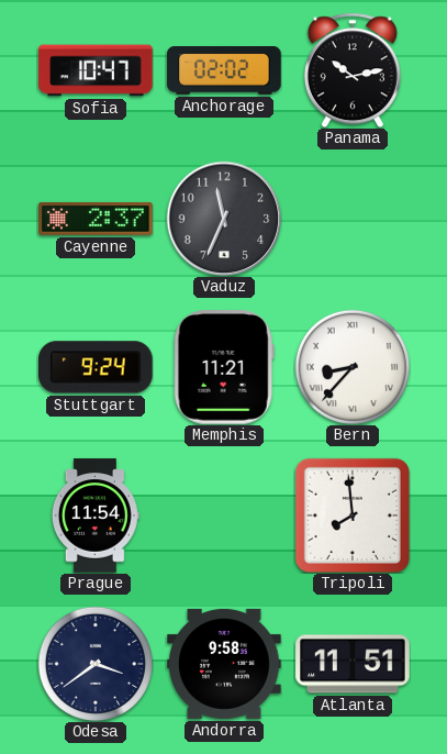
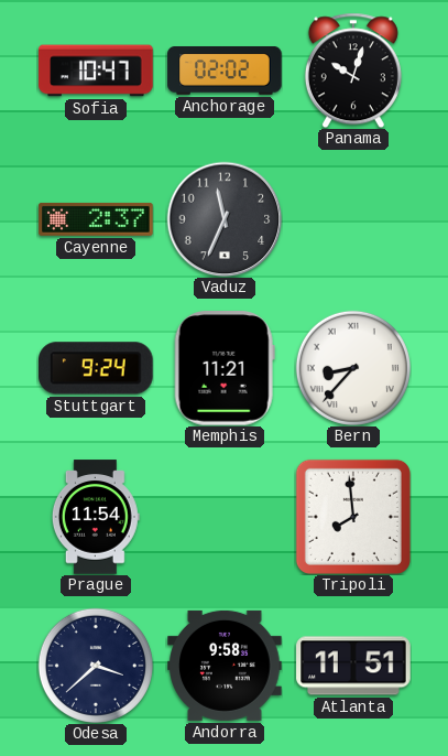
Panama: 10:13 -> 10:03 (353, 71)
Odesa: 3:39 -> 3:38 (96, 666)
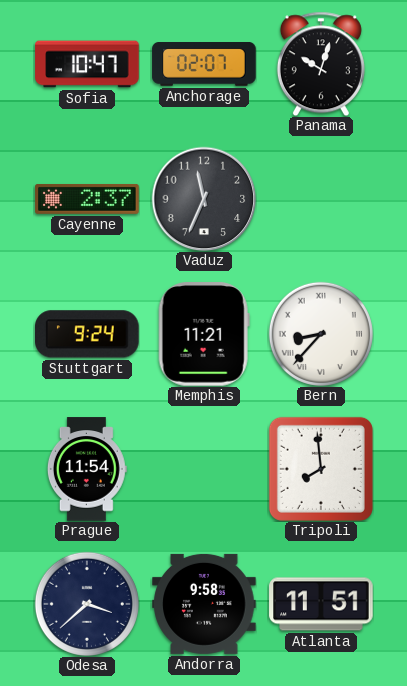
Anchorage: 02:02 -> 02:07 (204, 65)
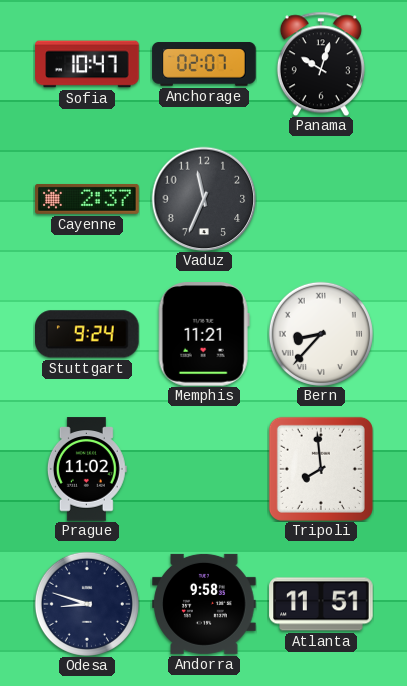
Prague: 11:54 -> 11:02 (87, 469)
Odesa: 3:38 -> 8:48 (87, 604)
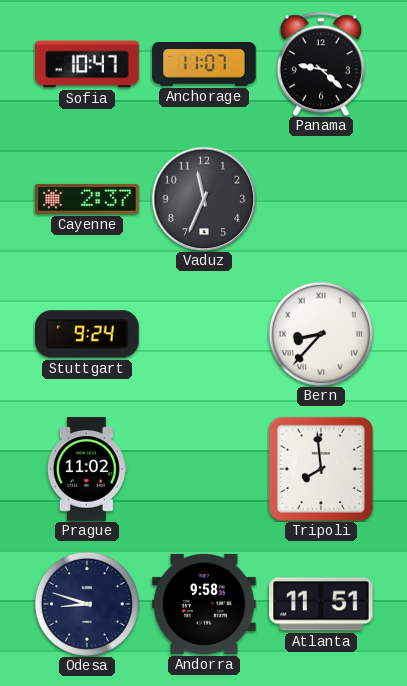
Anchorage: 02:07 -> 11:07 (204, 65)
Panama: 10:03 -> 9:22 (321, 64)
Memphis: 11:21 -> none (204, 334)
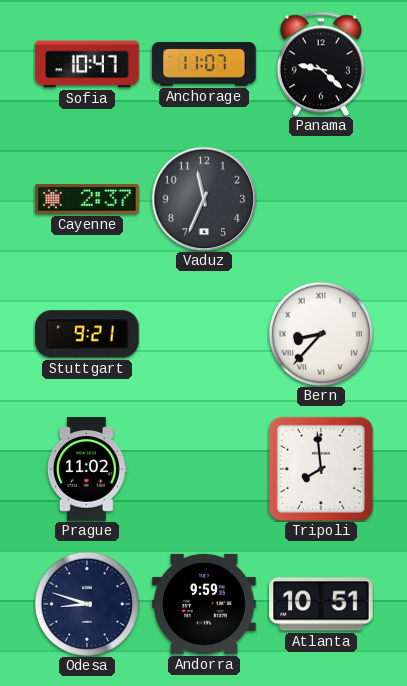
Stuttgart: 9:24 -> 9:21 (88, 334)
Andorra: 9:58 -> 9:59 (204, 604)
Atlanta: 11:51 -> 10:51 (321, 604)
